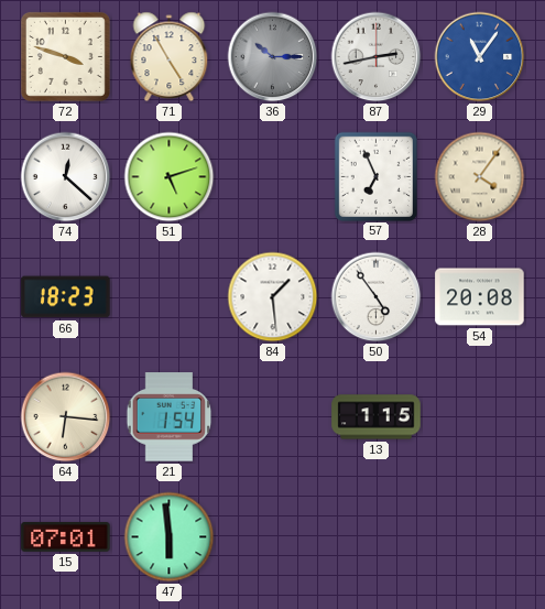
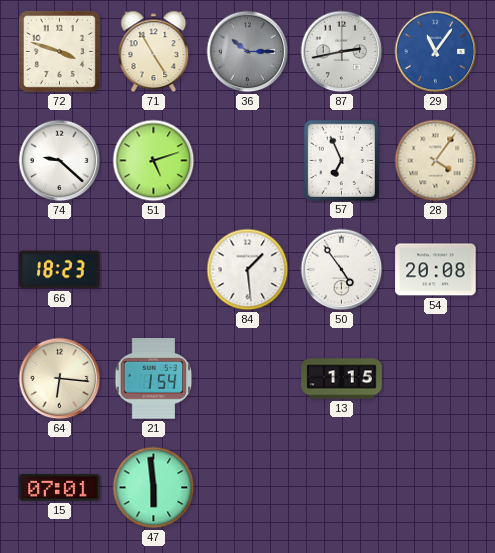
74: 12:22 -> 9:22 (60, 161)
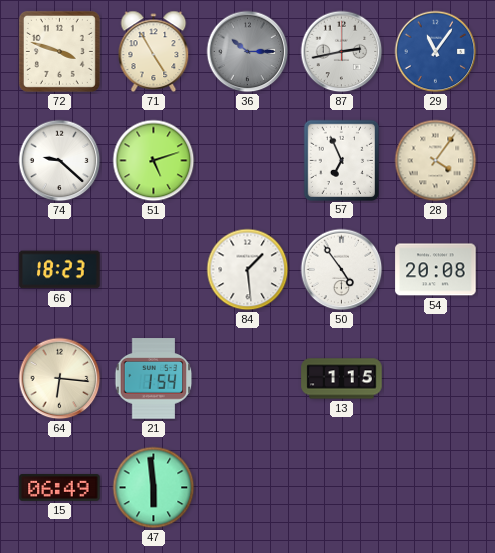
15: 07:01 -> 06:49 (60, 487)
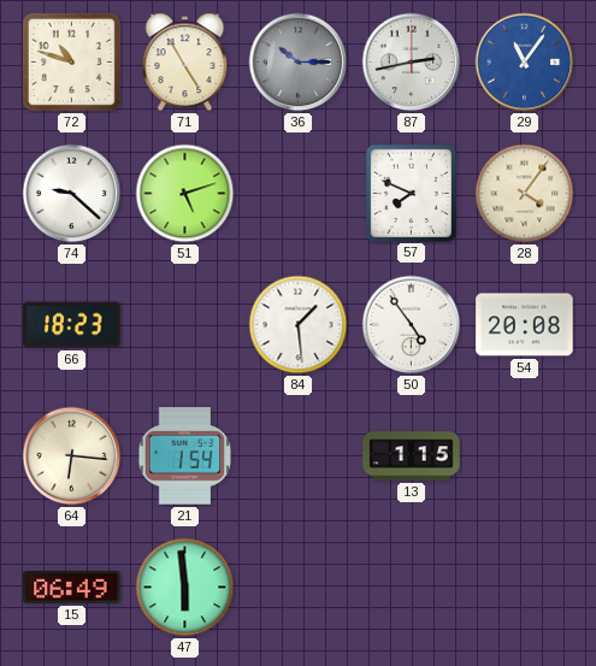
72: 3:48 -> 10:48 (71, 61)
57: 6:56 -> 7:49 (411, 193)
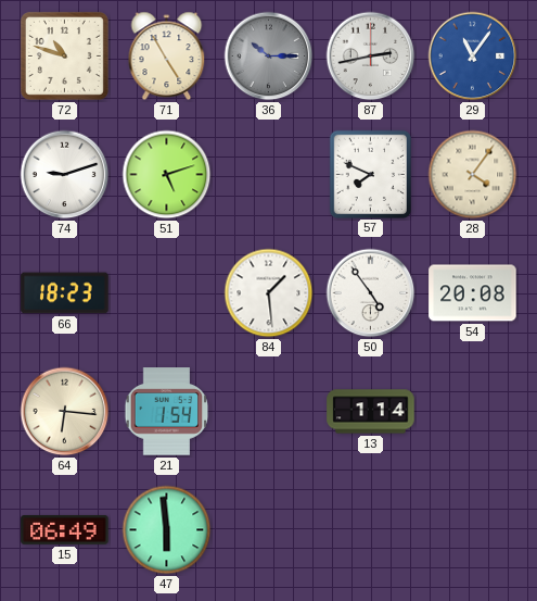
74: 9:22 -> 9:12 (65, 175)
13: 1:15 -> 1:14 (371, 412)
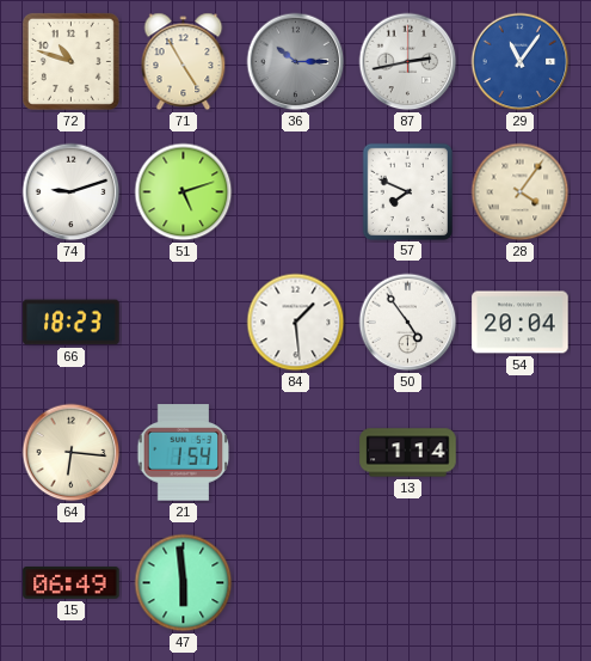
54: 20:08 -> 20:04 (521, 323)
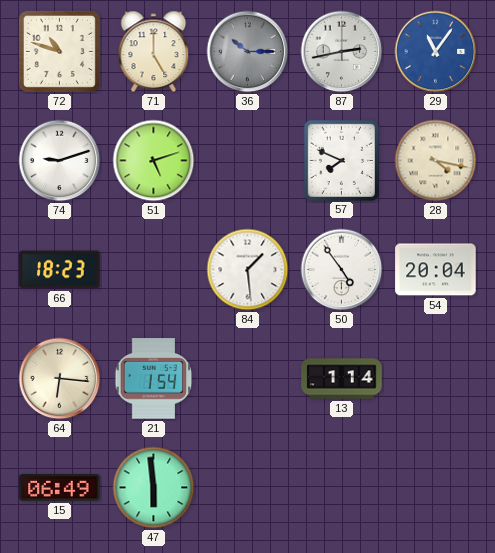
71: 4:55 -> 5:00 (154, 52)
28: 4:06 -> 4:17 (436, 161)
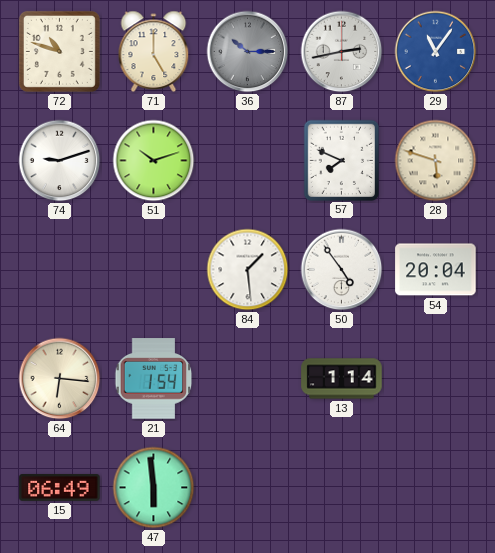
51: 5:12 -> 10:12 (154, 161)
28: 4:17 -> 5:48 (436, 161)
66: 18:23 -> none (60, 270)
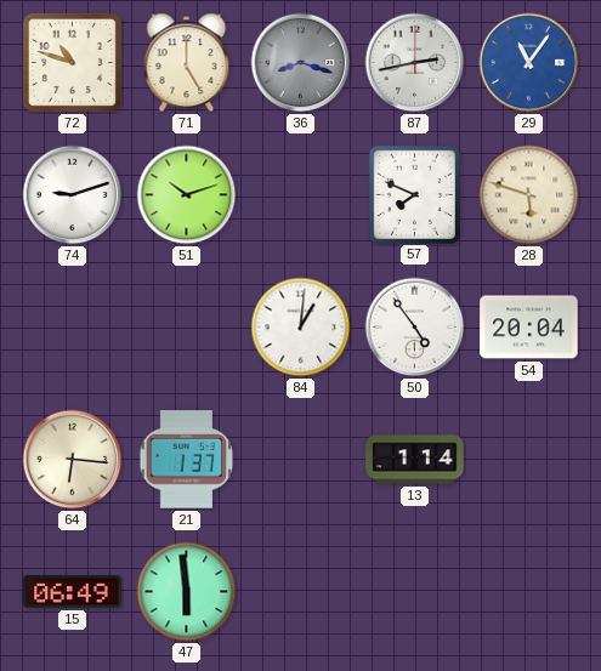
36: 10:15 -> 8:18 (301, 63)
84: 1:29 -> 1:01 (301, 328)
21: 1:54 -> 1:37 (187, 460)
